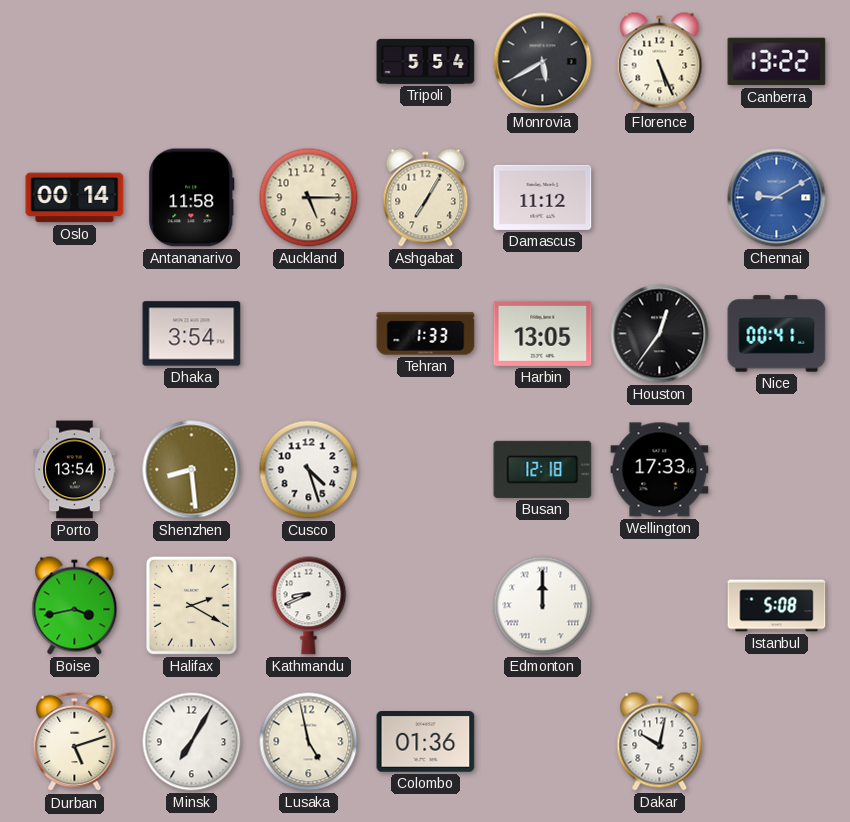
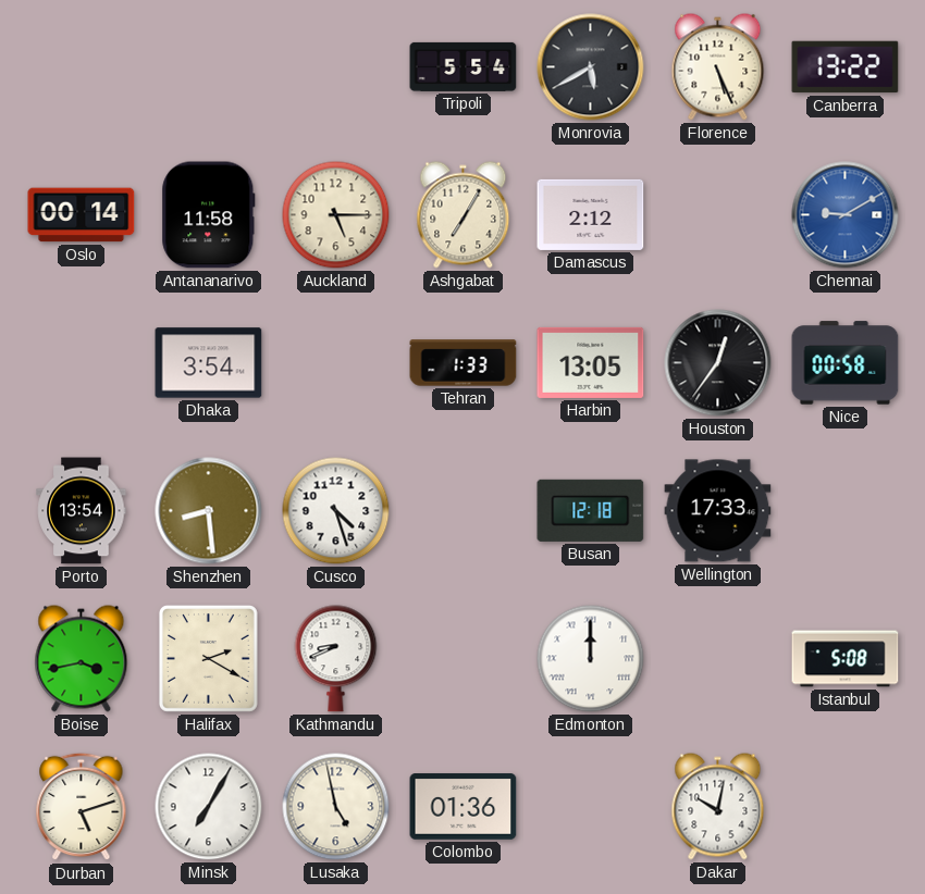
Damascus: 11:12 -> 2:12 (591, 214)
Nice: 00:41 -> 00:58 (846, 363)
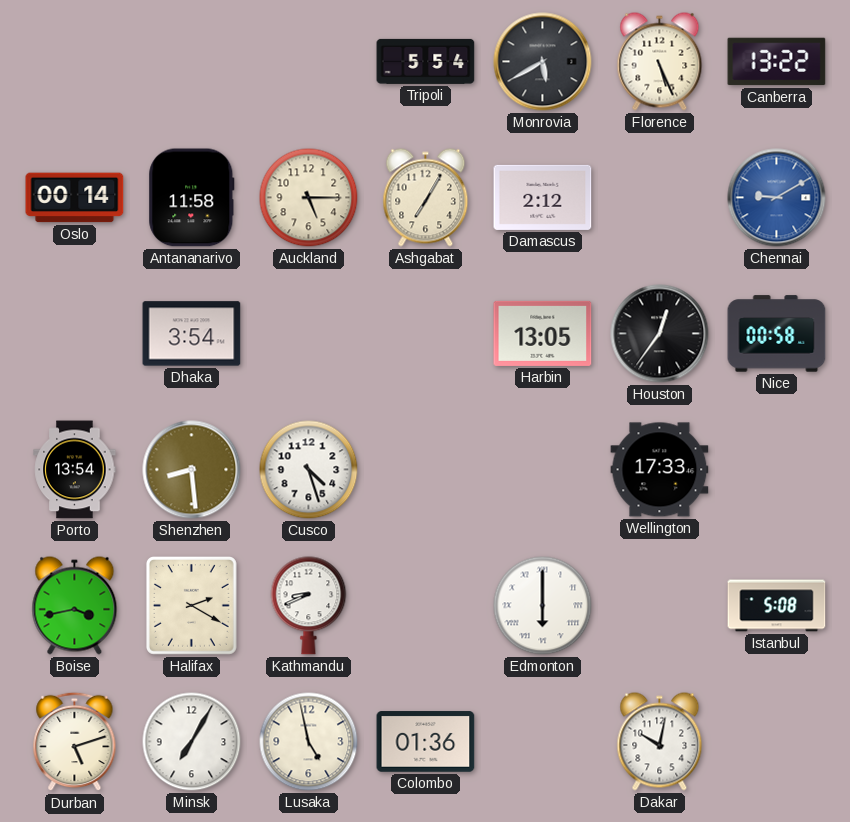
Tehran: 1:33 -> none (464, 363)
Busan: 12:18 -> none (591, 510)
Edmonton: 12:00 -> 6:00 (543, 606)
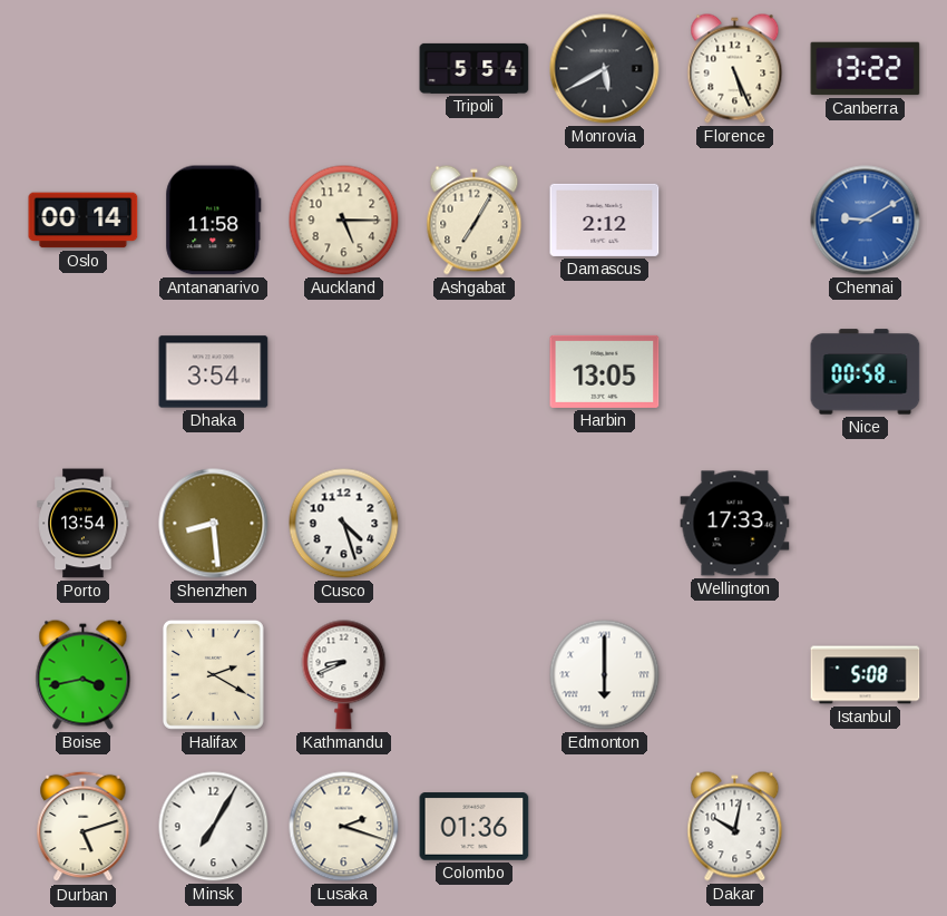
Houston: 12:36 -> none (660, 334)
Lusaka: 4:58 -> 2:18 (344, 827)
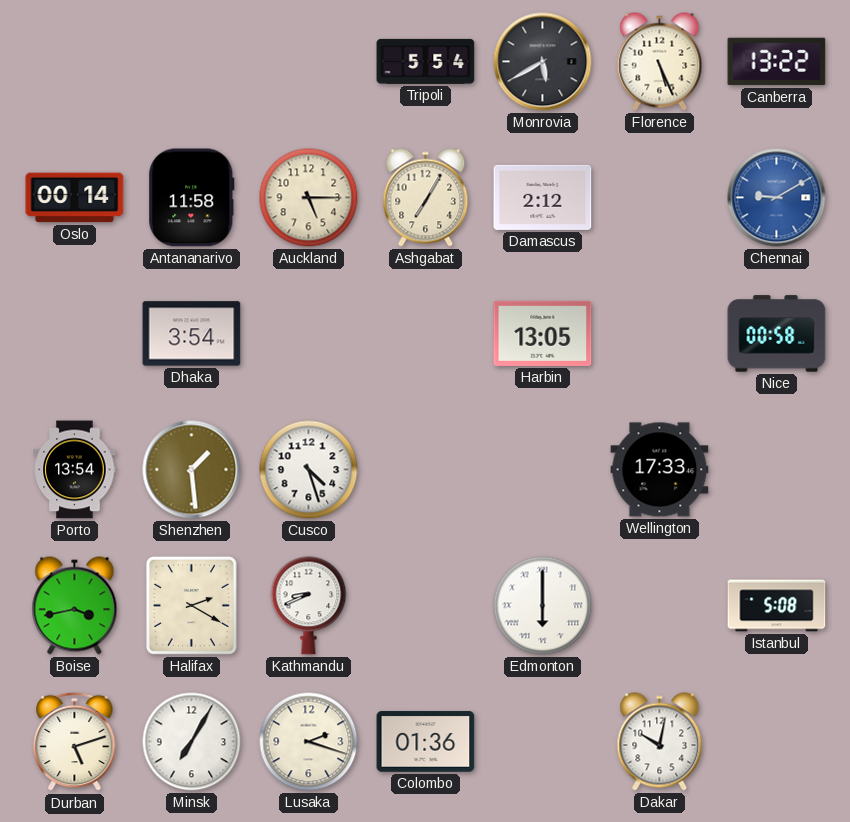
Shenzhen: 8:29 -> 1:29 (192, 470)
